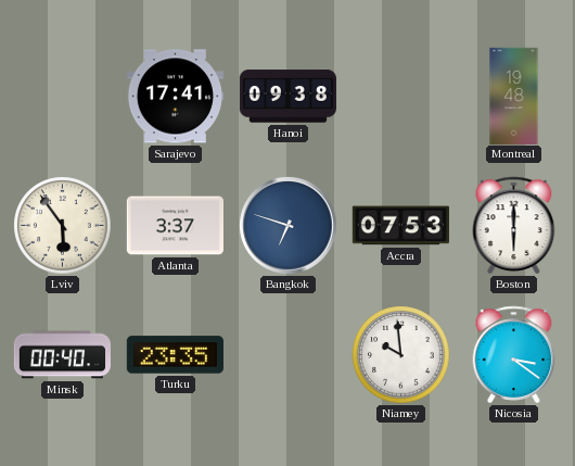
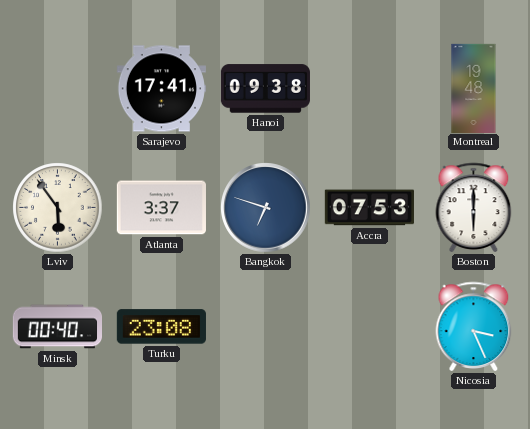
Turku: 23:35 -> 23:08 (161, 327)
Niamey: 9:59 -> none (401, 355)
Nicosia: 3:21 -> 3:26 (474, 326)
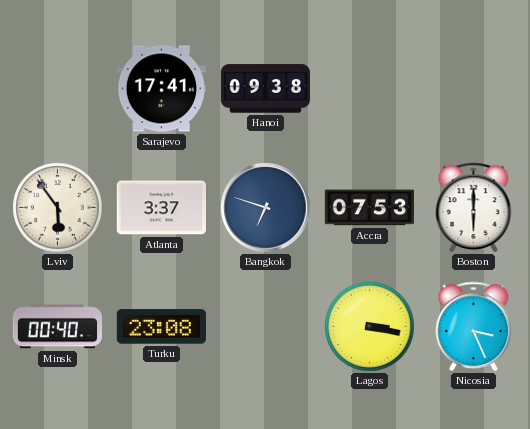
Montreal: 19:48 -> none (474, 88)
Lagos: none -> 3:17 (370, 327)
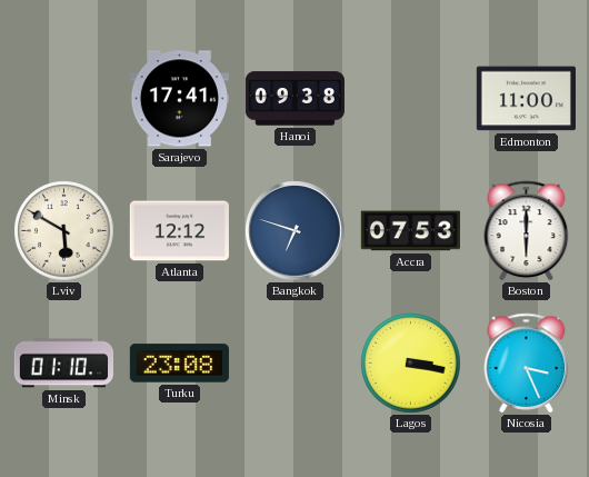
Edmonton: none -> 11:00 (526, 99)
Lviv: 5:54 -> 5:50 (64, 231)
Atlanta: 3:37 -> 12:12 (179, 231)
Minsk: 00:40 -> 01:10 (63, 364)
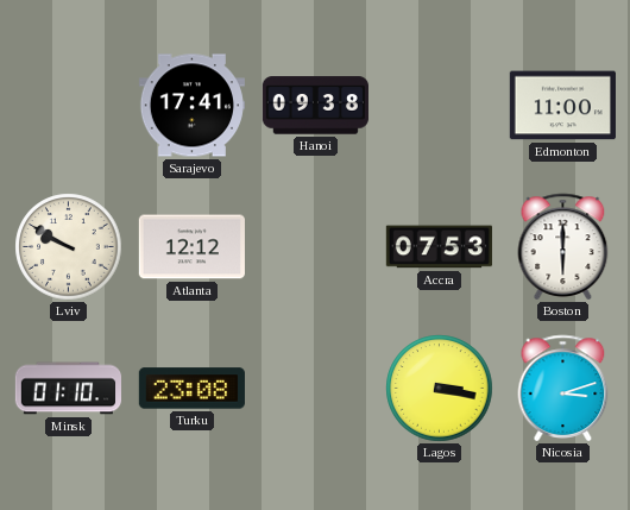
Lviv: 5:50 -> 9:50 (69, 247)
Bangkok: 6:48 -> none (296, 231)
Nicosia: 3:26 -> 3:12 (563, 388)
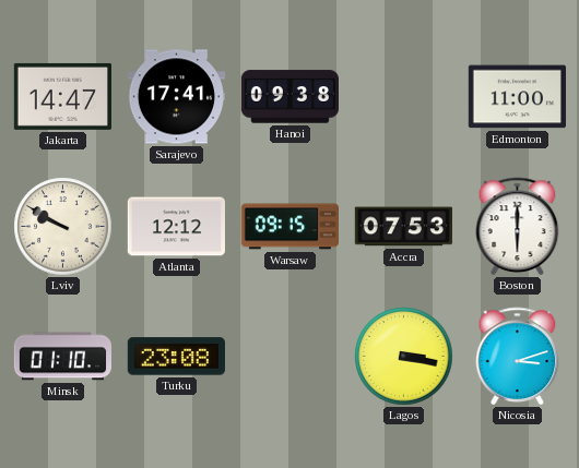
Jakarta: none -> 14:47 (62, 96)
Warsaw: none -> 09:15 (289, 227)
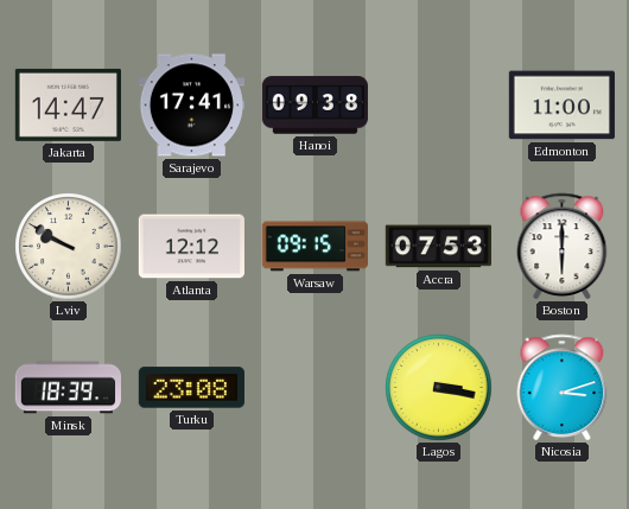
Minsk: 01:10 -> 18:39 (68, 388)
